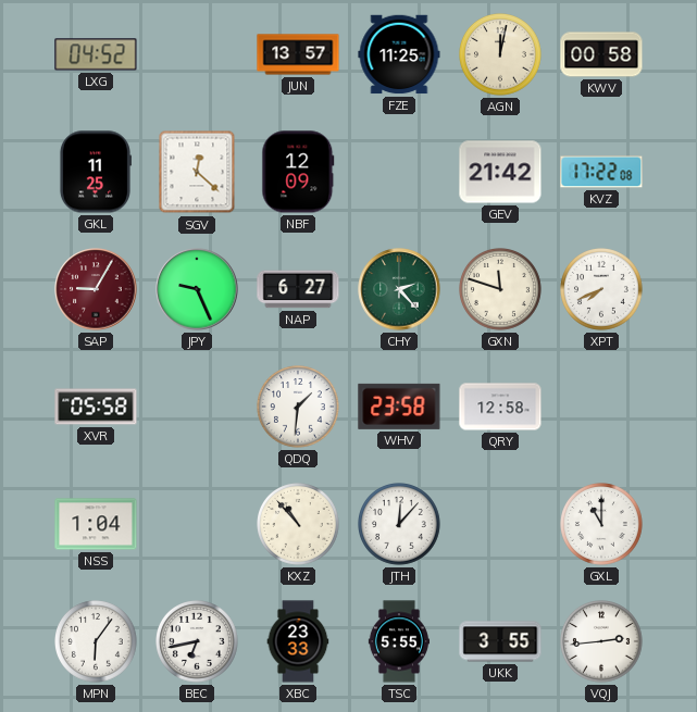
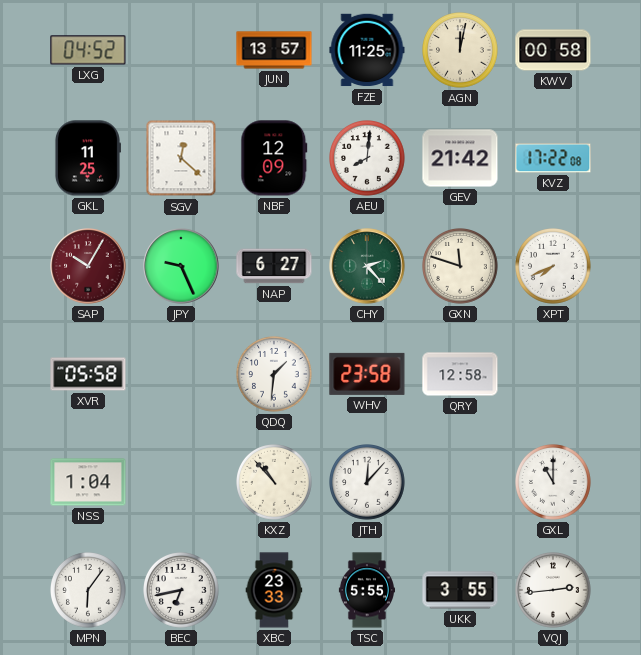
AEU: none -> 8:01 (368, 159)
SAP: 9:05 -> 10:05 (88, 266)
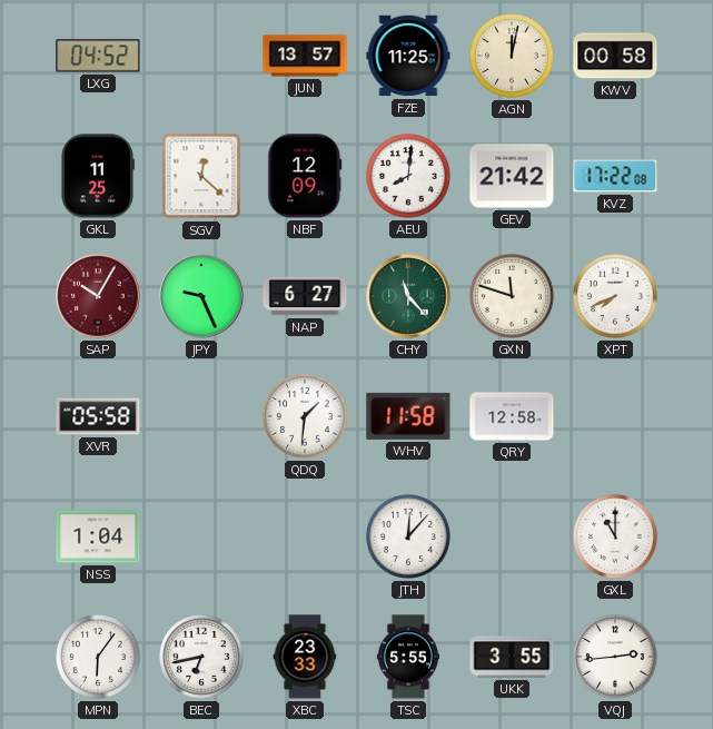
CHY: 2:23 -> 11:23 (408, 296)
WHV: 23:58 -> 11:58 (408, 416)
KXZ: 10:53 -> none (275, 483)
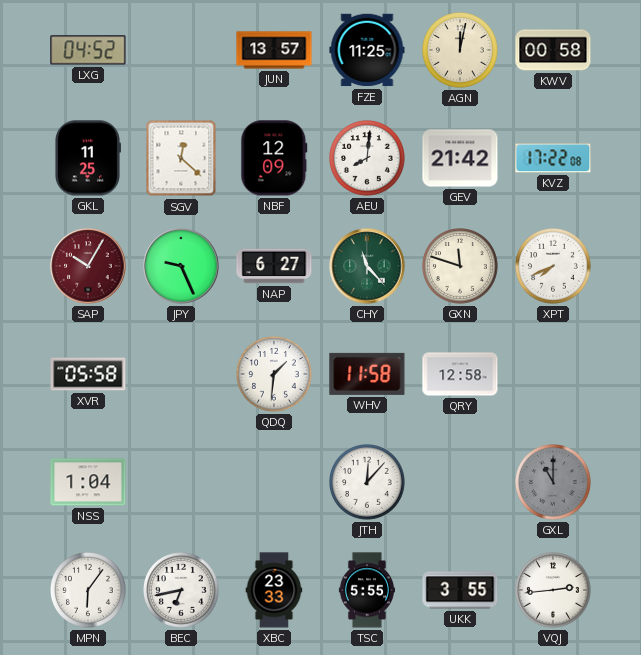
GXL dial: white -> grey (554, 483)
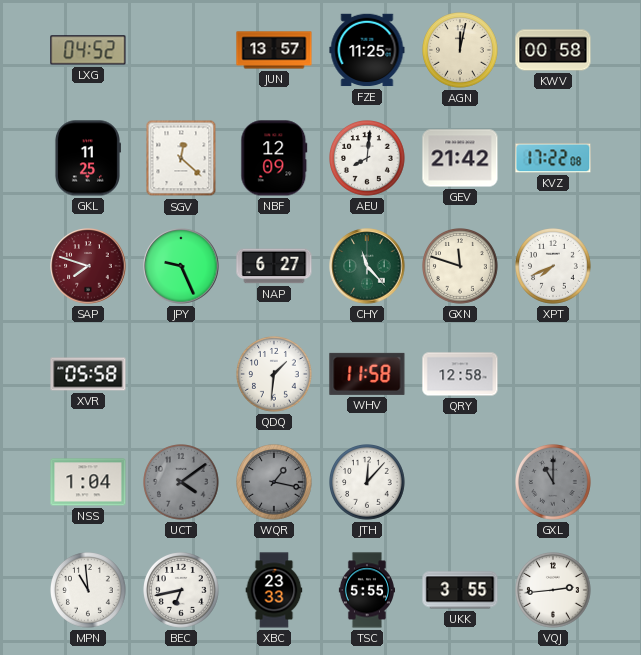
SAP: 10:05 -> 7:48 (88, 266)
UCT: none -> 4:09 (182, 483)
WQR: none -> 1:17 (275, 483)
MPN: 6:06 -> 10:59 (89, 591)
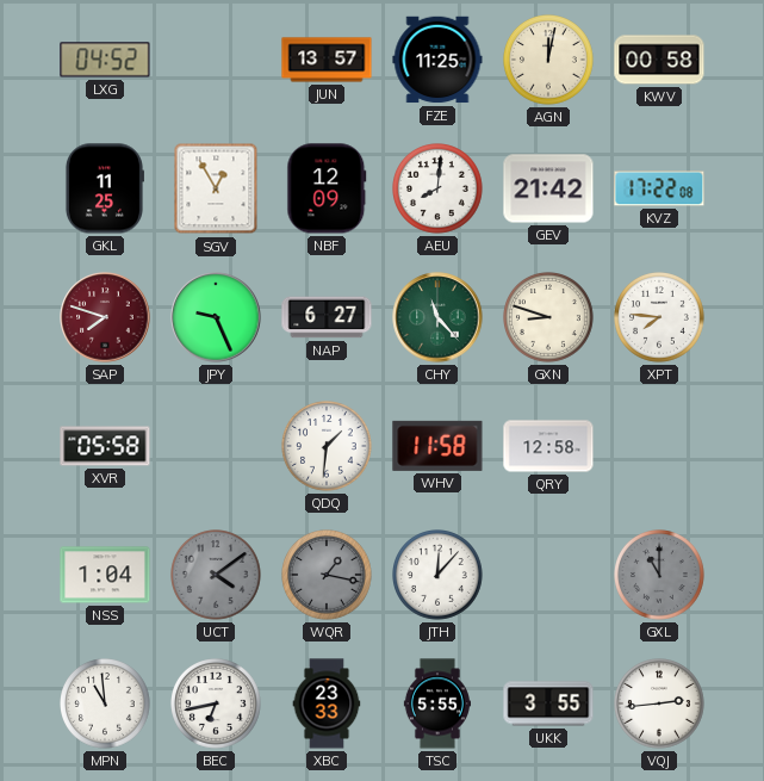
SGV: 12:22 -> 12:55 (216, 188)
GXN: 11:48 -> 8:48 (549, 318)
XPT: 7:41 -> 7:46 (660, 318)
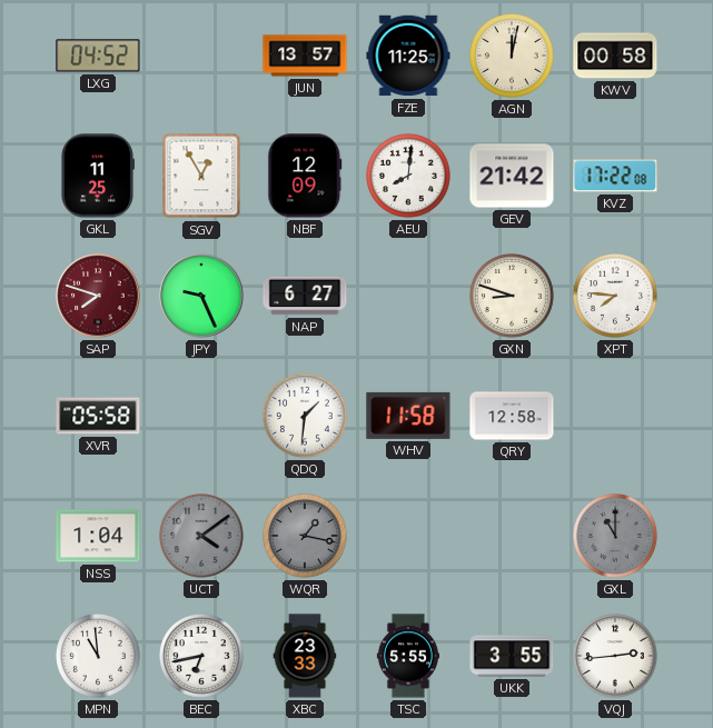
CHY: 11:23 -> none (437, 317)
JTH: 12:07 -> none (439, 576)
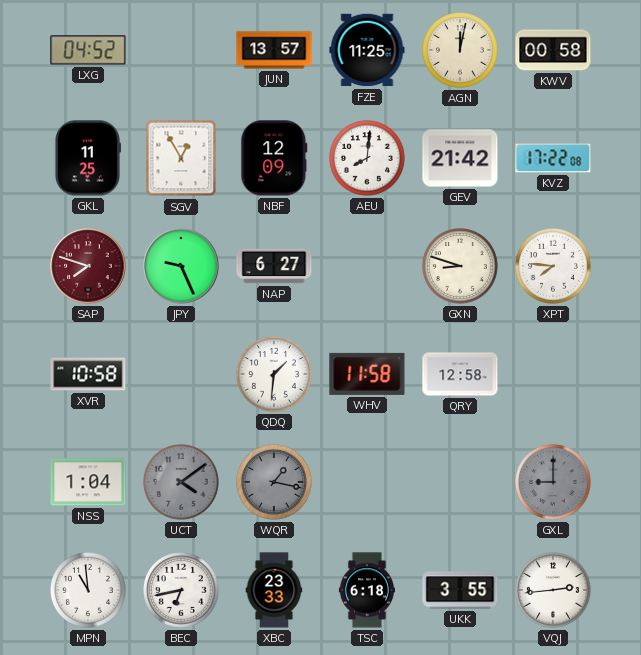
XVR: 05:58 -> 10:58 (88, 374)
GXL: 11:00 -> 9:00 (554, 483)
TSC: 5:55 -> 6:18 (366, 590)
